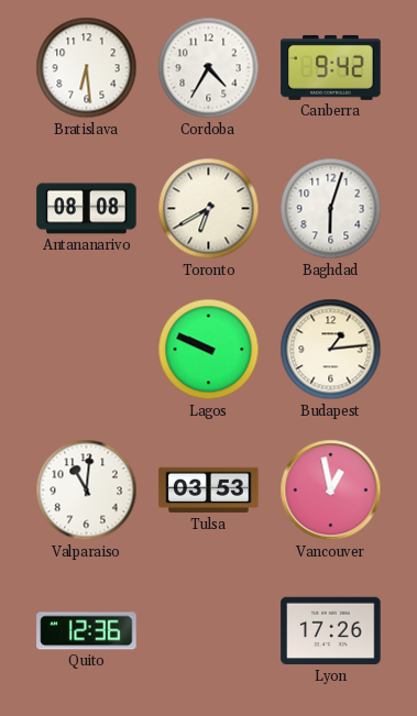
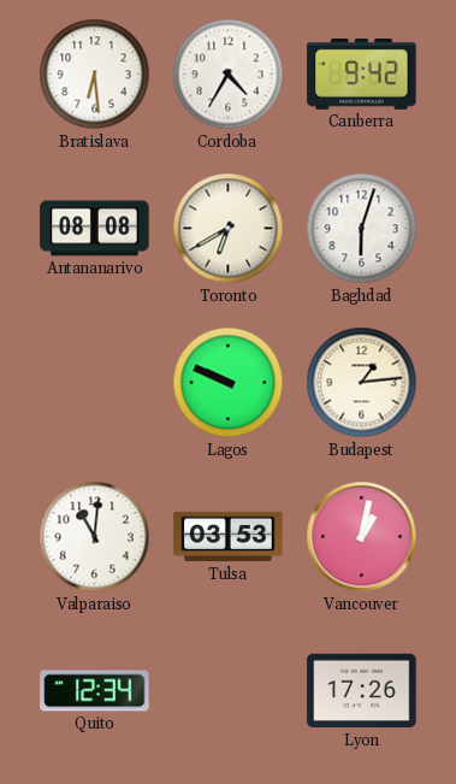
Vancouver: 12:58 -> 1:02 (362, 537)
Quito: 12:36 -> 12:34 (95, 691)
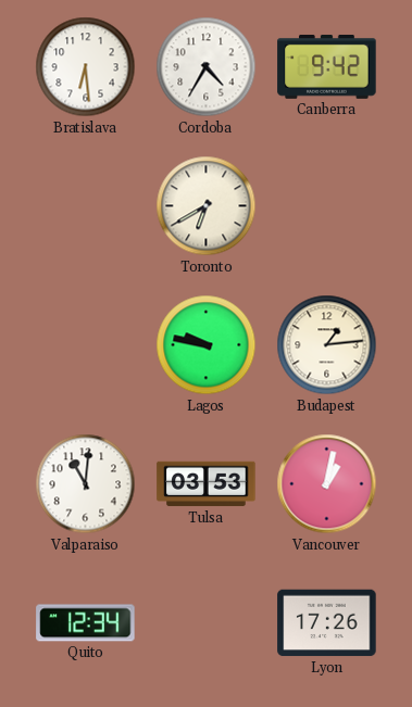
Antananarivo: 08:08 -> none (95, 229)
Baghdad: 6:03 -> none (362, 229)
Lagos: 9:49 -> 9:47 (207, 345)
